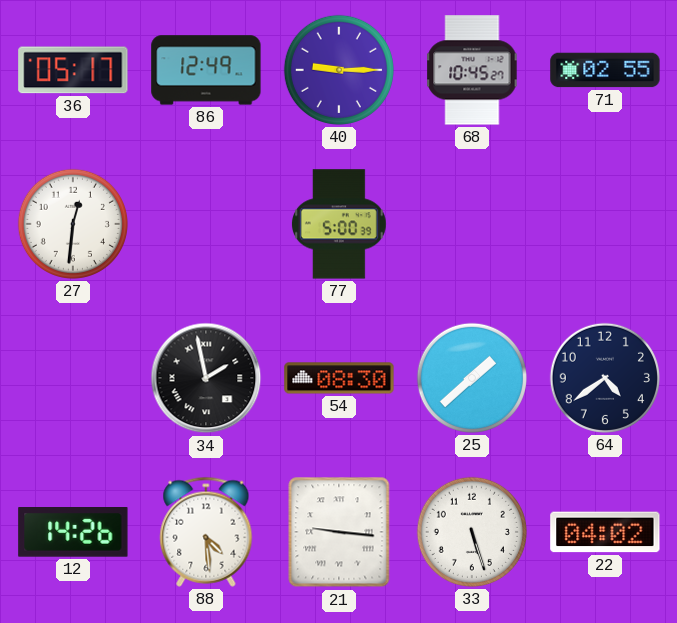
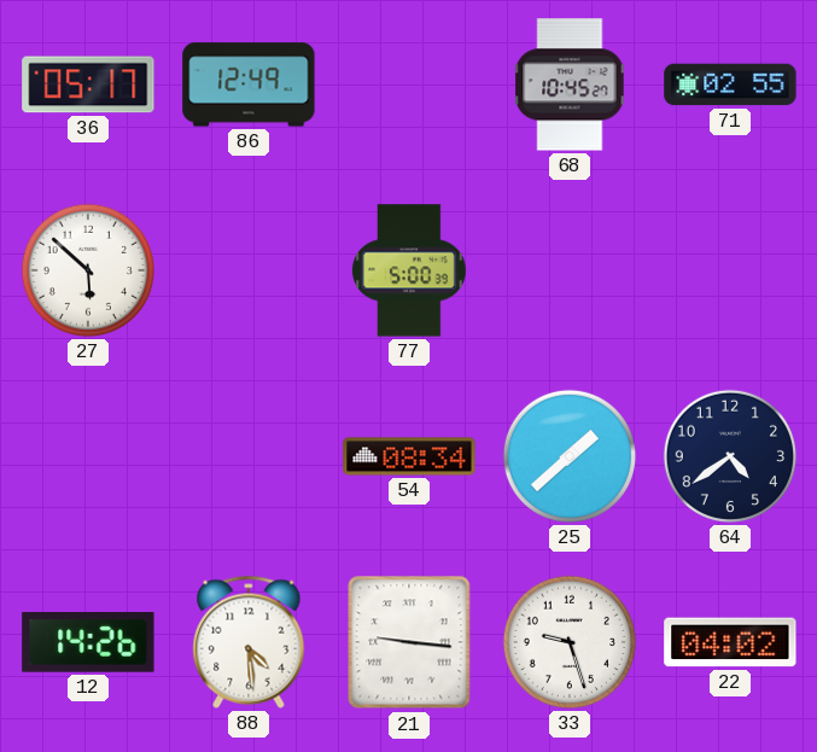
40: 9:15 -> none (339, 70)
27: 12:31 -> 5:52 (88, 270)
34: 1:58 -> none (206, 378)
54: 08:30 -> 08:34 (409, 456)
33: 5:27 -> 9:27 (570, 642)
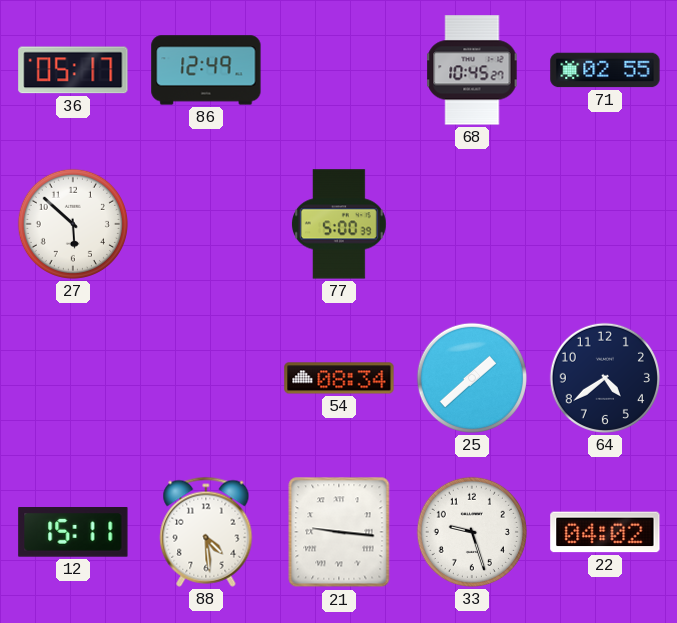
12: 14:26 -> 15:11 (73, 533)
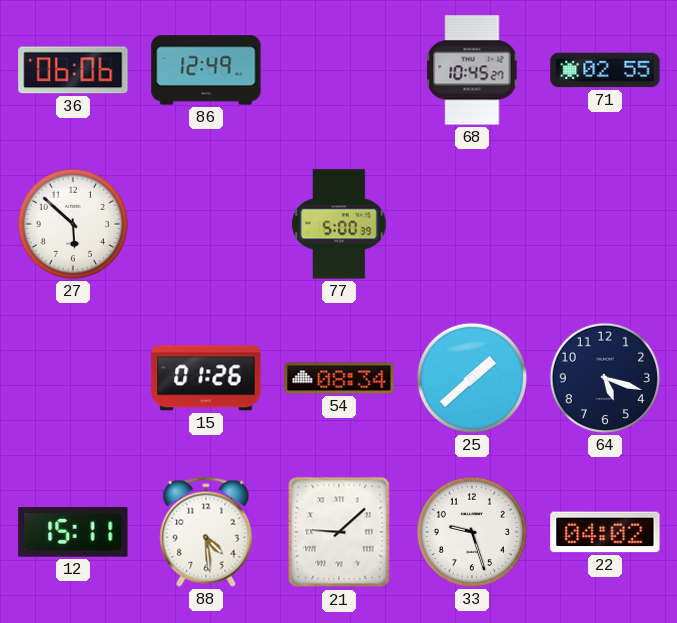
36: 05:17 -> 06:06 (73, 70)
15: none -> 01:26 (206, 378)
64: 4:39 -> 5:18 (605, 378)
21: 9:16 -> 9:08 (339, 532)
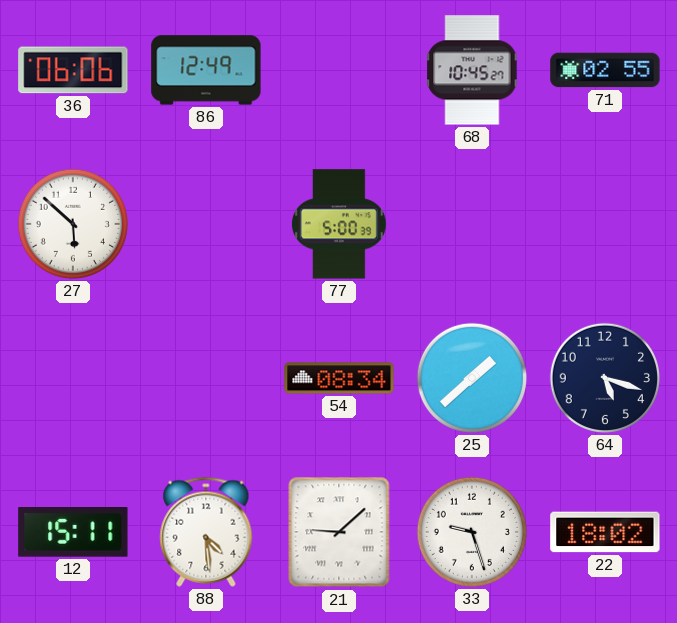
15: 01:26 -> none (206, 378)
22: 04:02 -> 18:02 (605, 532)
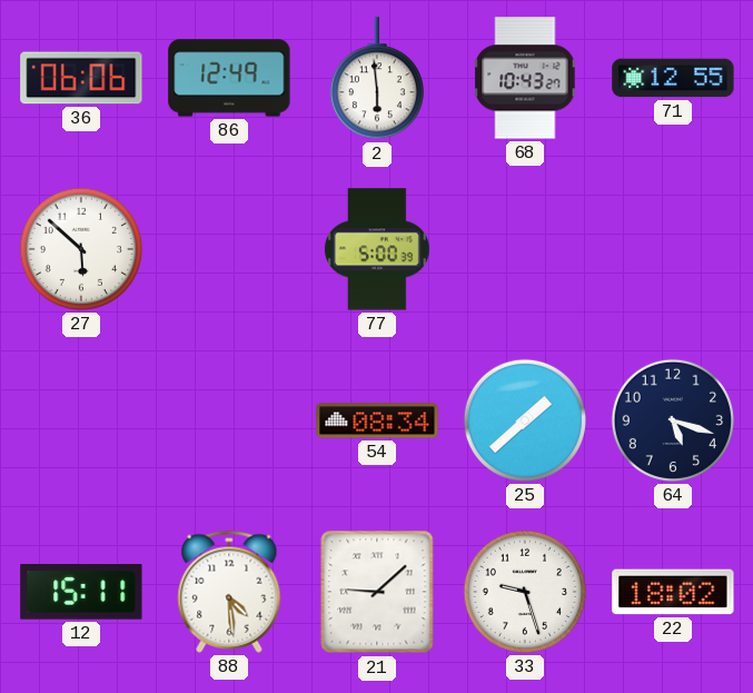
2: none -> 5:59 (377, 79)
68: 10:45 -> 10:43 (525, 78)
71: 02:55 -> 12:55 (673, 78)
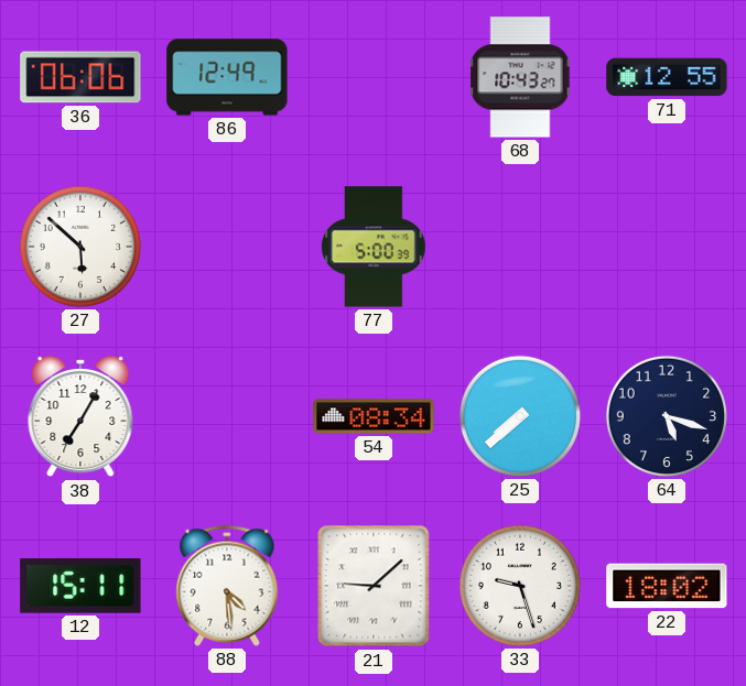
2: 5:59 -> none (377, 79)
38: none -> 7:05 (80, 416)
25: 1:38 -> 7:38 (520, 416)
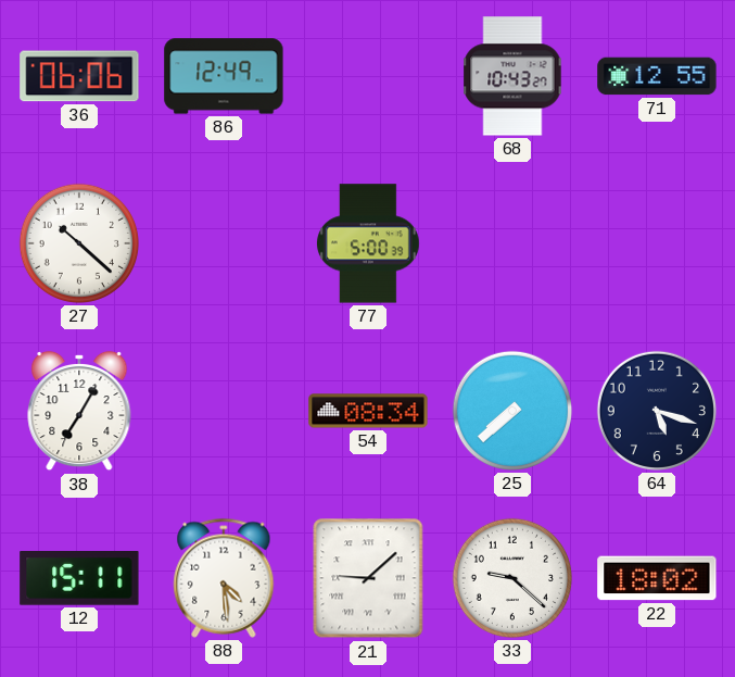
27: 5:52 -> 10:22 (79, 243)
33: 9:27 -> 9:22 (512, 578)
